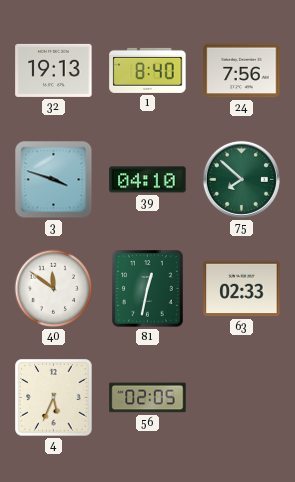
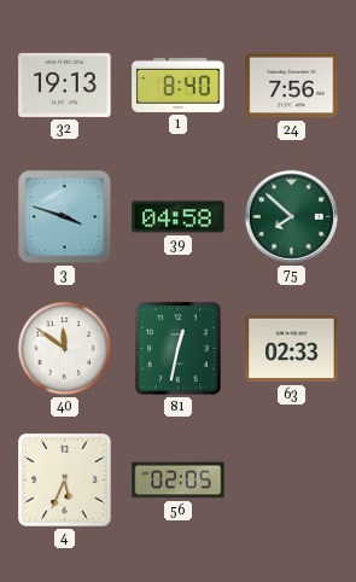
39: 04:10 -> 04:58 (179, 217)
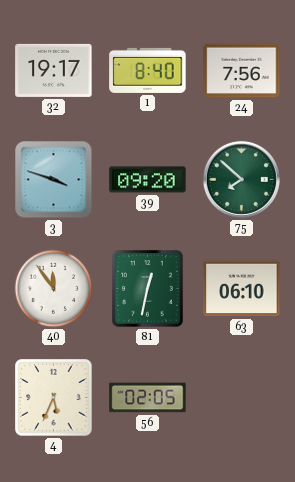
32: 19:13 -> 19:17 (54, 70)
39: 04:58 -> 09:20 (148, 180)
40: 11:51 -> 11:54 (54, 289)
63: 02:33 -> 06:10 (242, 289)
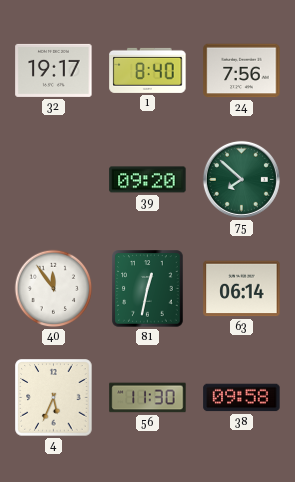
3: 3:48 -> none (54, 180)
63: 06:10 -> 06:14 (242, 289)
56: 02:05 -> 11:30 (148, 398)
38: none -> 09:58 (242, 398)
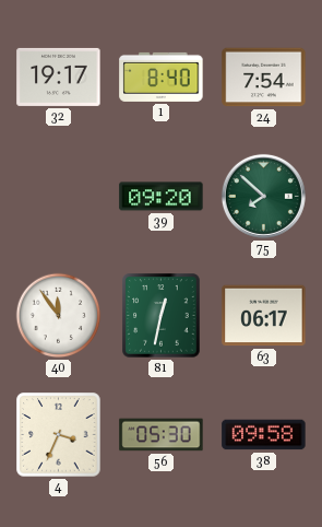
24: 7:56 -> 7:54 (264, 78)
63: 06:14 -> 06:17 (264, 316)
4: 5:34 -> 3:34 (59, 435)
56: 11:30 -> 05:30 (162, 435)
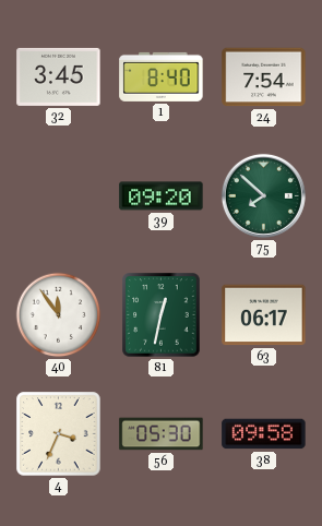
32: 19:17 -> 3:45 (59, 76)
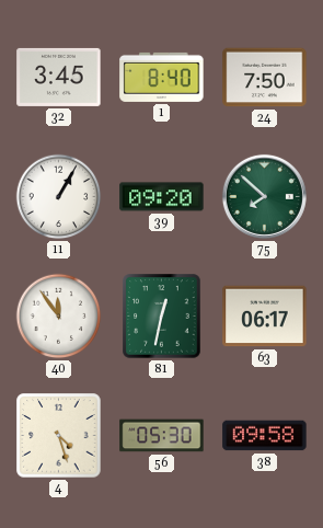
24: 7:54 -> 7:50 (265, 78)
11: none -> 1:05 (59, 197)
4: 3:34 -> 4:27 (59, 436)
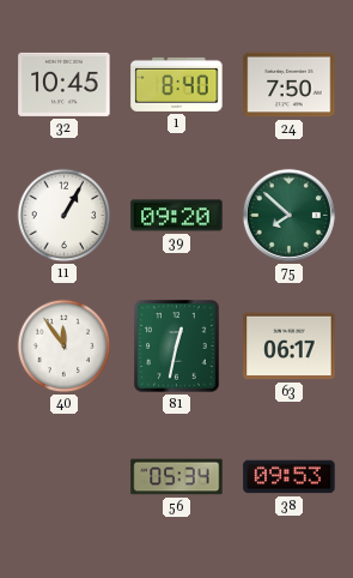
32: 3:45 -> 10:45 (65, 84)
4: 4:27 -> none (59, 436)
56: 05:30 -> 05:34 (177, 477)
38: 09:58 -> 09:53 (290, 477)
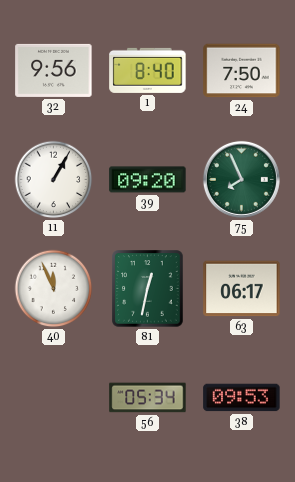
32: 10:45 -> 9:56 (54, 70)
75: 7:52 -> 7:56 (241, 179)
40: 11:54 -> 11:56 (54, 289)
